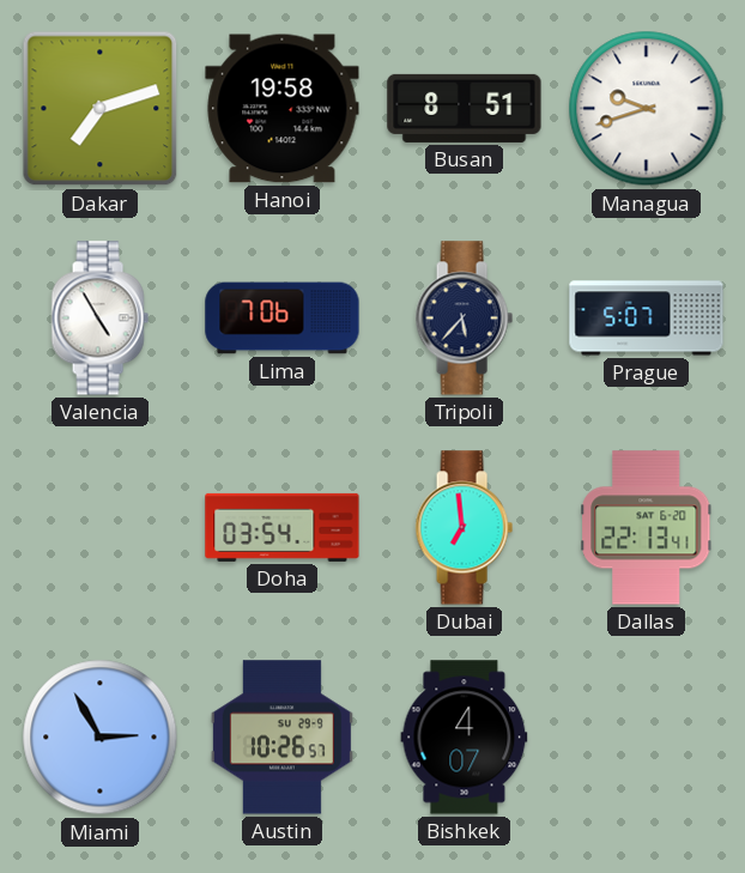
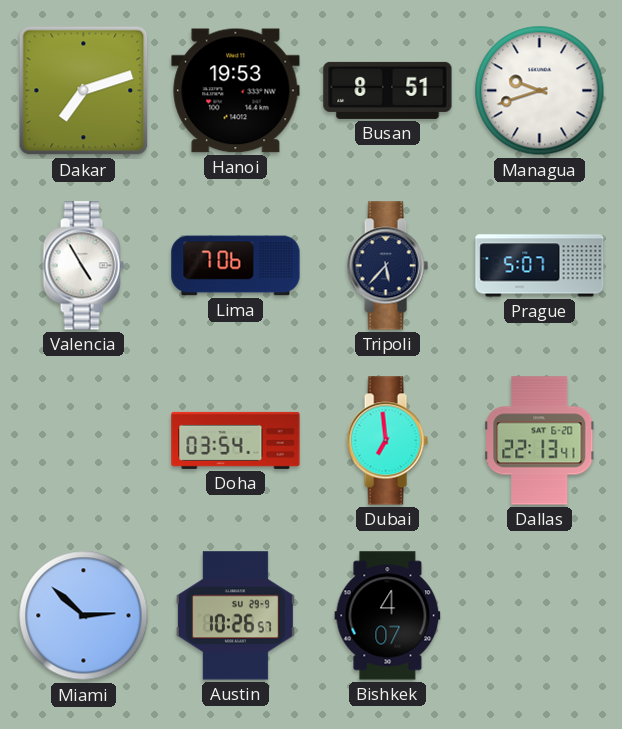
Hanoi: 19:58 -> 19:53 (236, 91)
Miami: 2:55 -> 2:52 (84, 616)
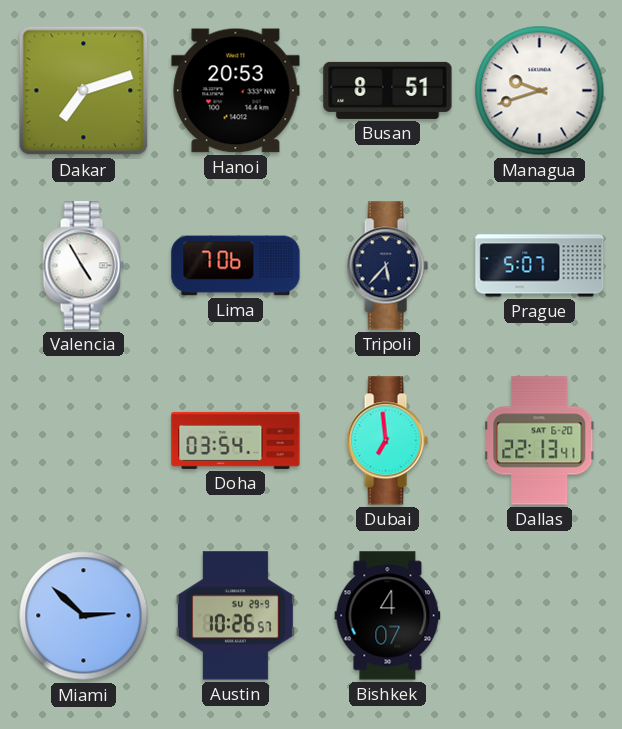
Hanoi: 19:53 -> 20:53 (236, 91)
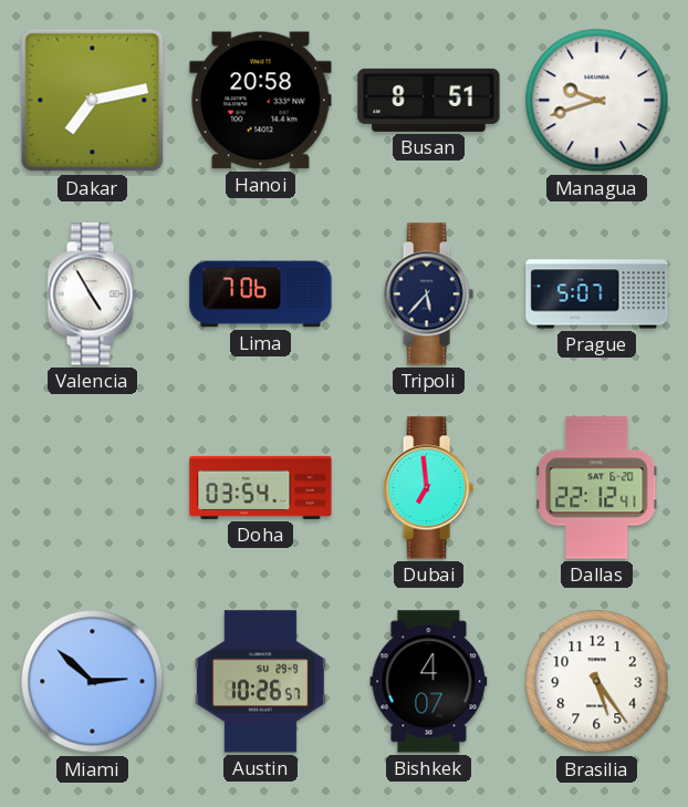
Dakar: 7:12 -> 7:13 (93, 101)
Hanoi: 20:53 -> 20:58 (261, 101)
Dallas: 22:13 -> 22:12 (597, 488)
Brasilia: none -> 5:24 (597, 682)
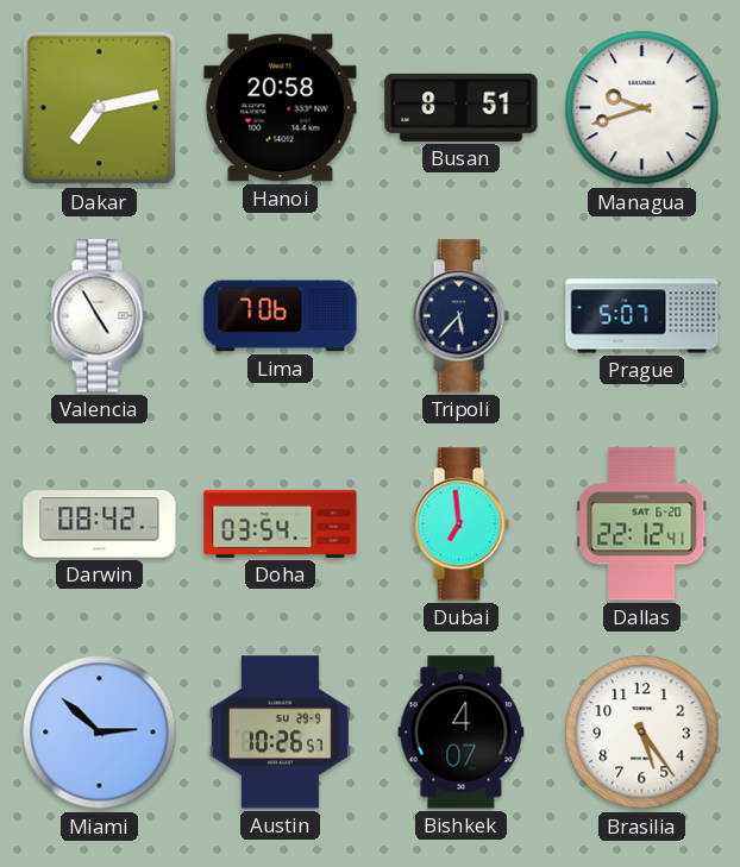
Darwin: none -> 08:42 (100, 524)
